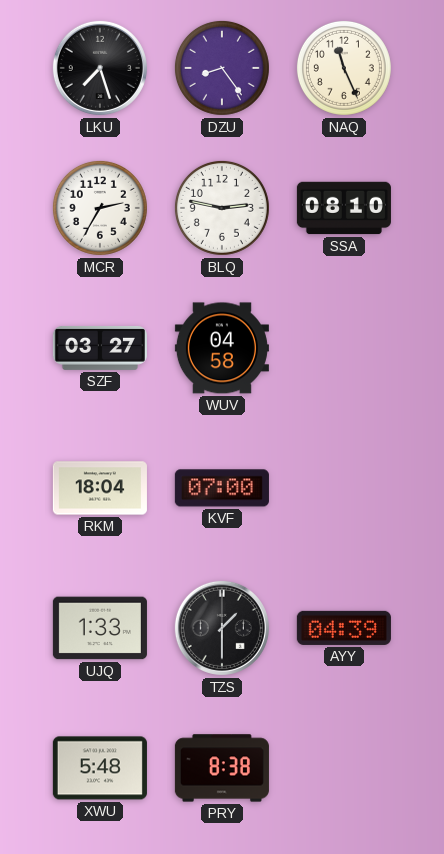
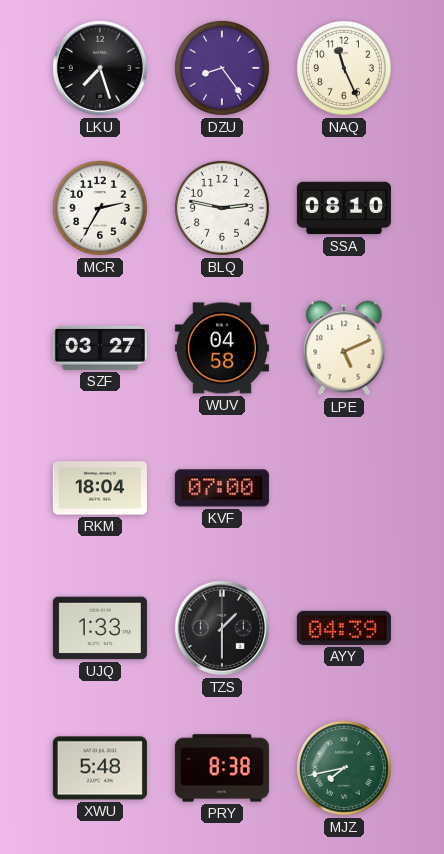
LPE: none -> 5:11 (344, 348)
MJZ: none -> 7:43 (344, 768)
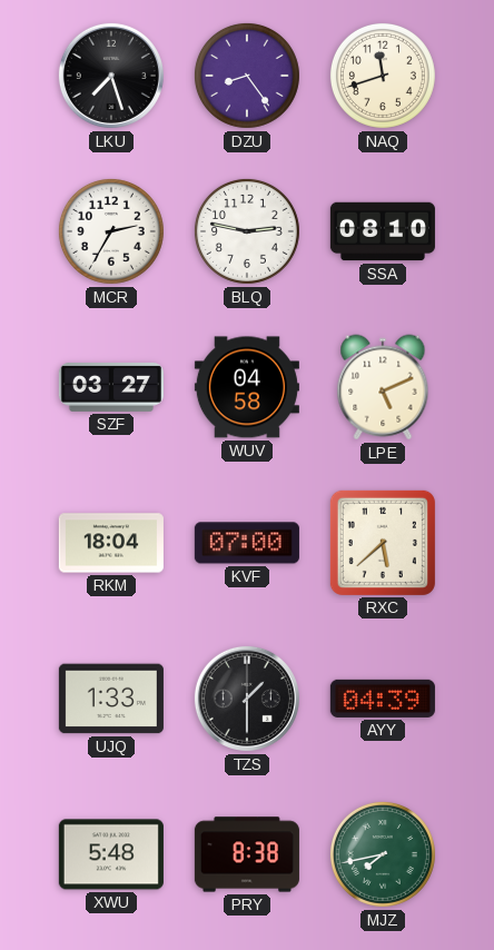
NAQ: 11:26 -> 11:42 (383, 76)
RXC: none -> 5:38 (383, 543)
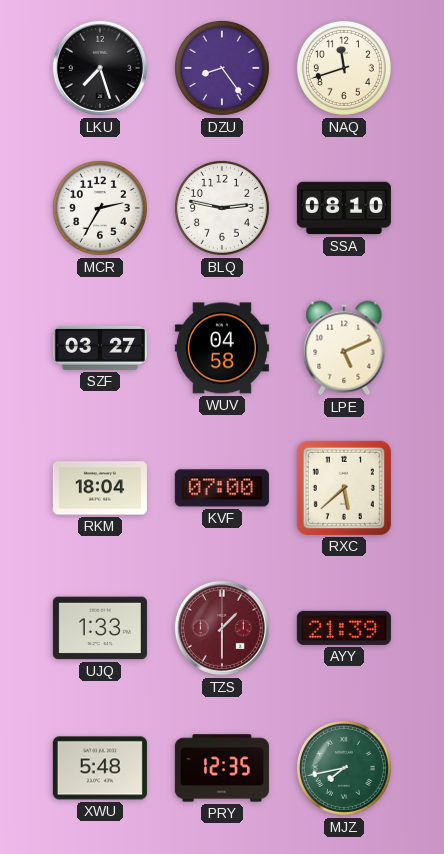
TZS dial: black -> burgundy (222, 628)
AYY: 04:39 -> 21:39 (344, 628)
PRY: 8:38 -> 12:35 (222, 768)
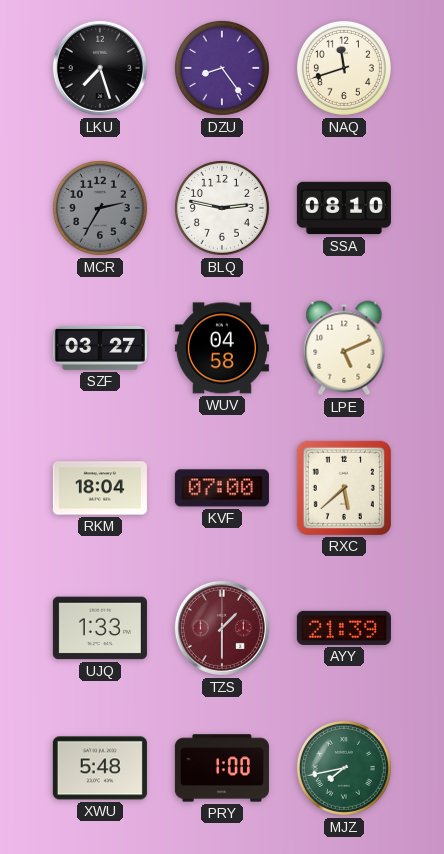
MCR dial: white -> grey (100, 208)
PRY: 12:35 -> 1:00 (222, 768)
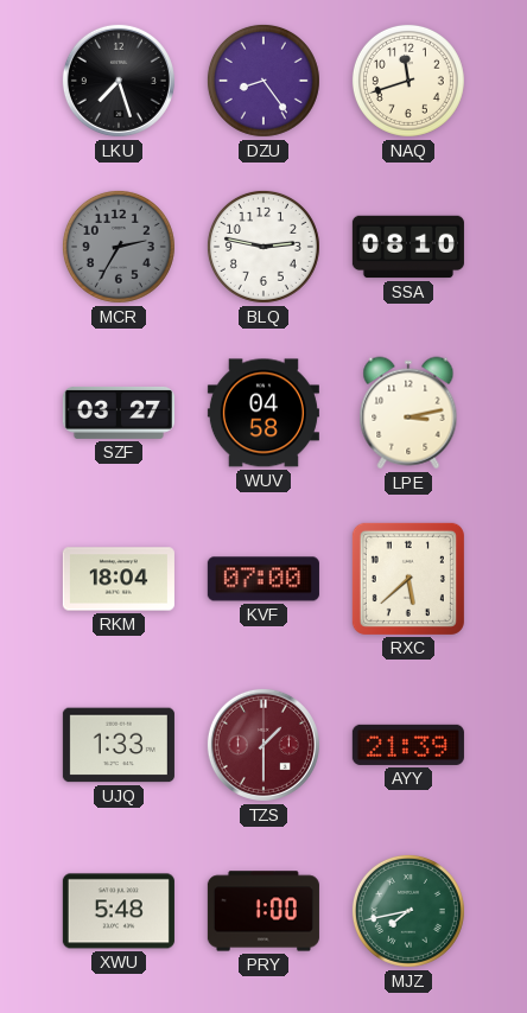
LPE: 5:11 -> 3:13 (408, 413)
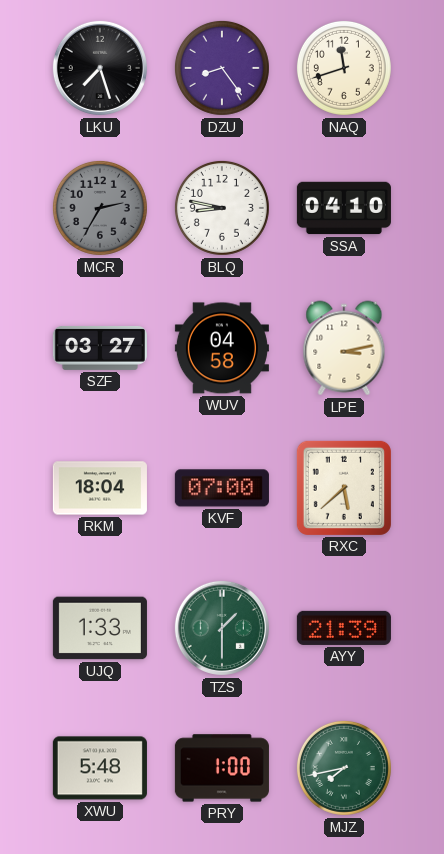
BLQ: 2:47 -> 8:47 (222, 208)
SSA: 08:10 -> 04:10 (344, 208)
TZS dial: burgundy -> green (222, 628)
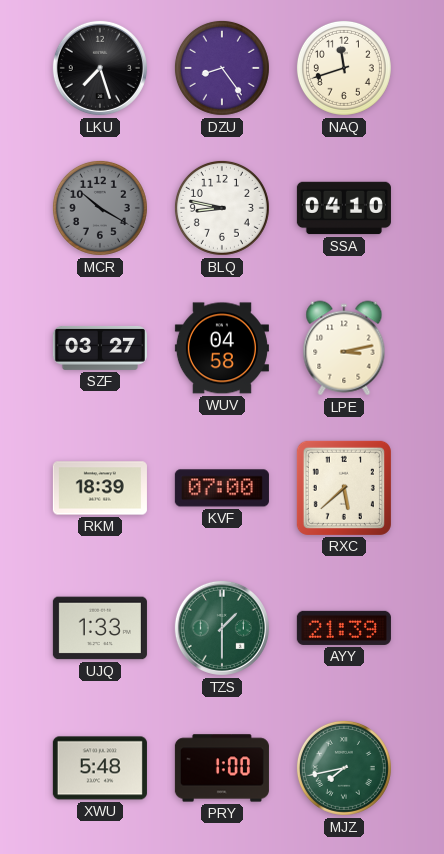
MCR: 2:35 -> 10:20 (100, 208)
RKM: 18:04 -> 18:39 (100, 488)
